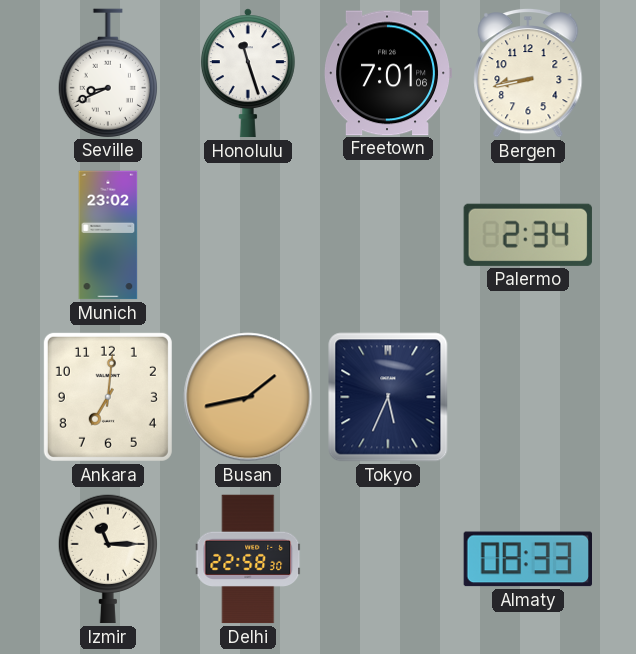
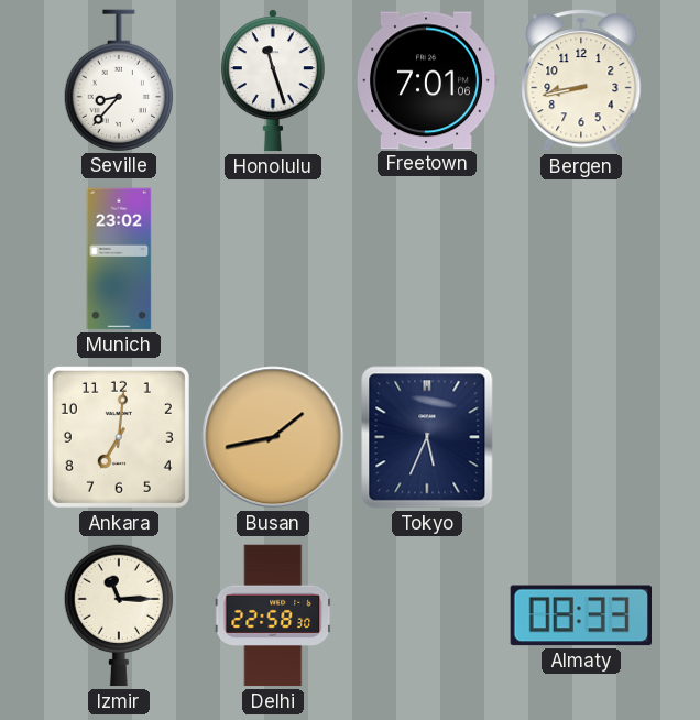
Seville: 8:41 -> 8:37 (118, 80)
Palermo: 2:34 -> none (528, 235)
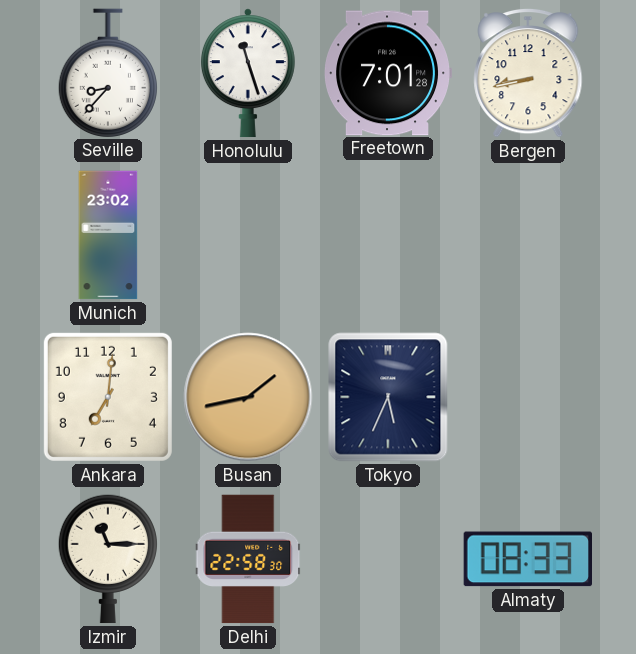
Freetown: 7:01:06 -> 7:01:28 (388, 73)
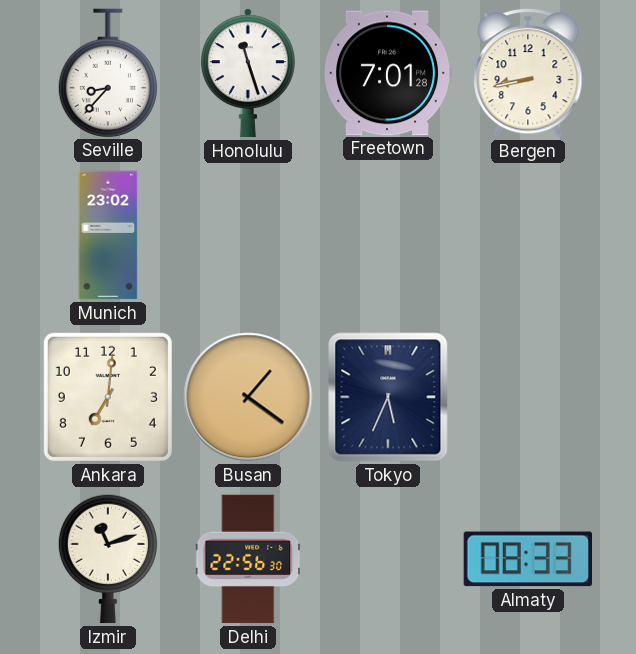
Busan: 1:43 -> 1:21 (248, 397)
Izmir: 11:15 -> 11:12 (107, 559)
Delhi: 22:58 -> 22:56 (248, 559)
